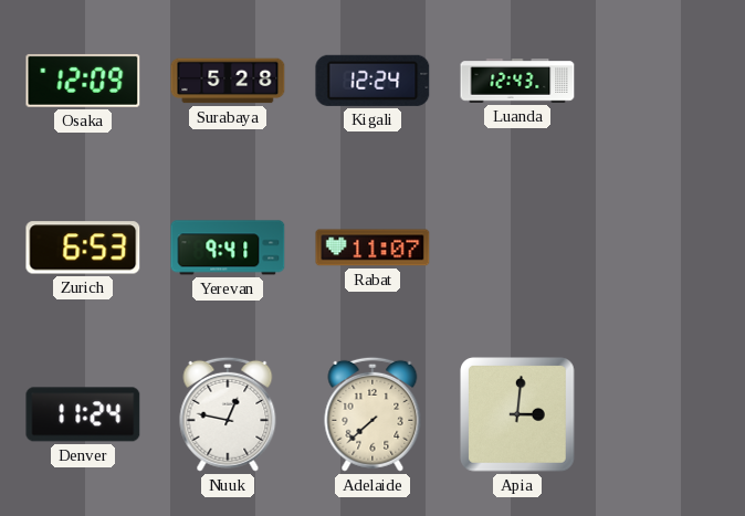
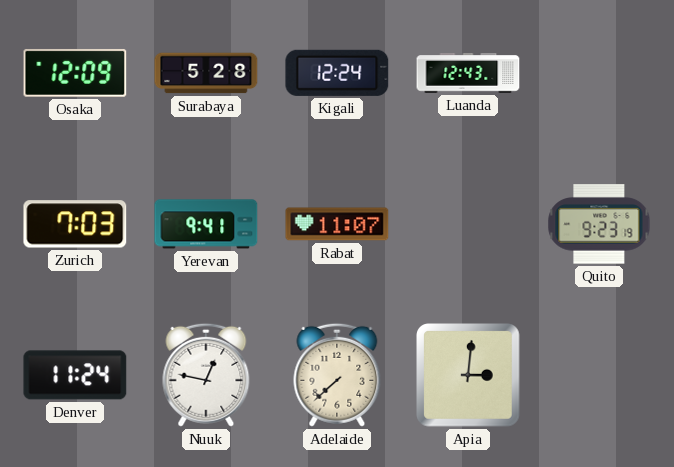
Zurich: 6:53 -> 7:03 (75, 224)
Quito: none -> 9:23 (599, 224)
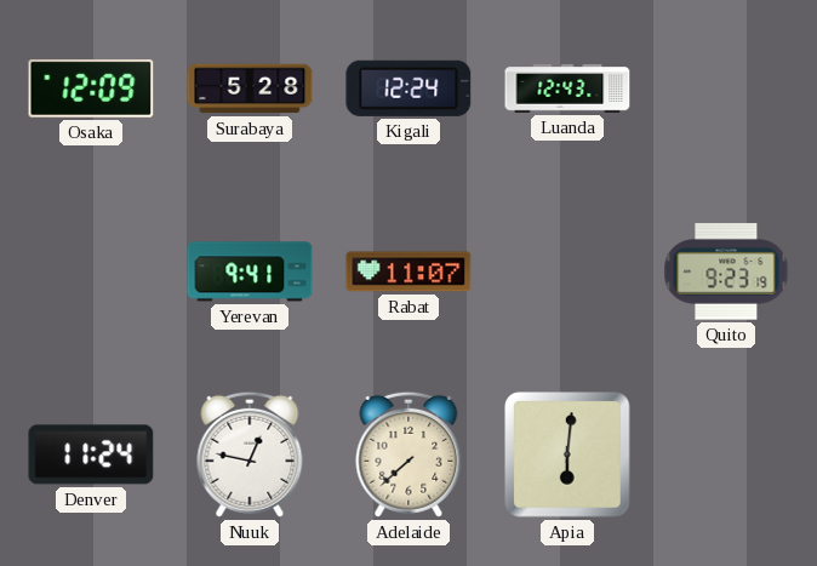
Zurich: 7:03 -> none (75, 224)
Apia: 3:01 -> 6:01 (567, 454)
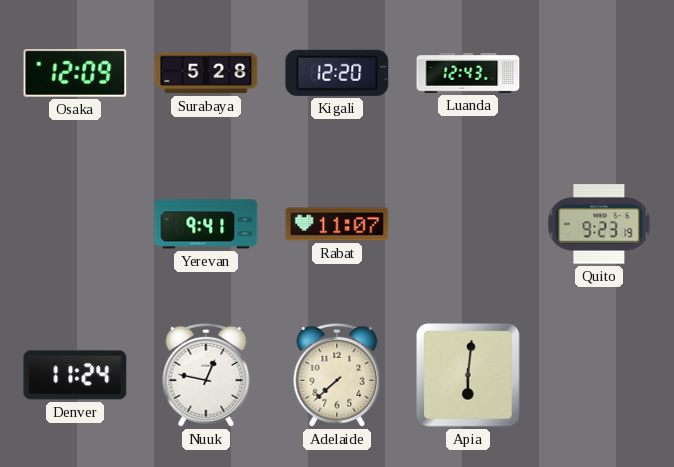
Kigali: 12:24 -> 12:20 (337, 73)
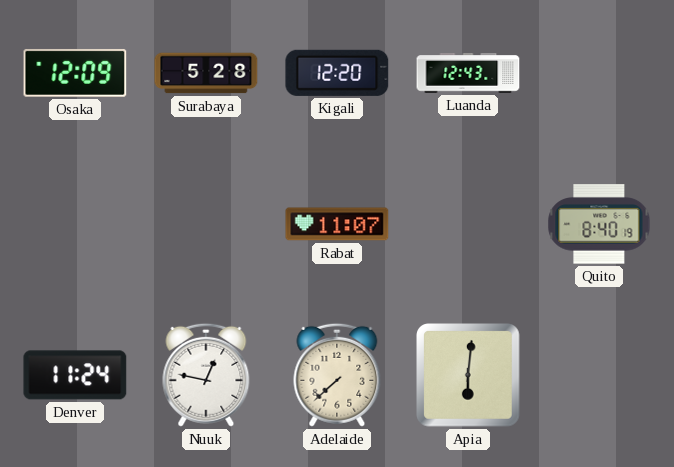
Yerevan: 9:41 -> none (206, 224)
Quito: 9:23 -> 8:40 (599, 224)
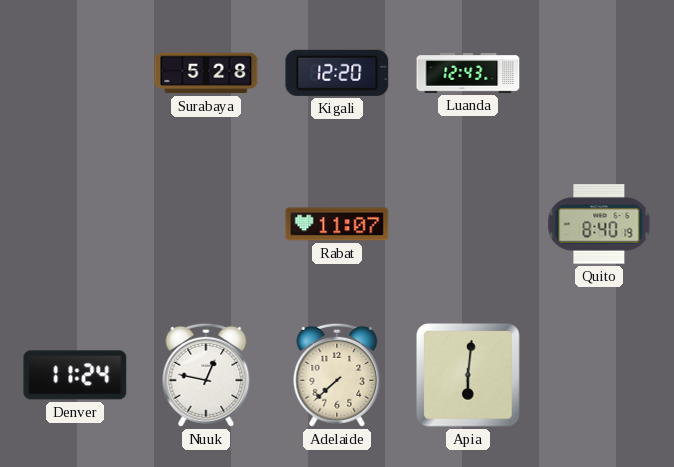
Osaka: 12:09 -> none (75, 73)
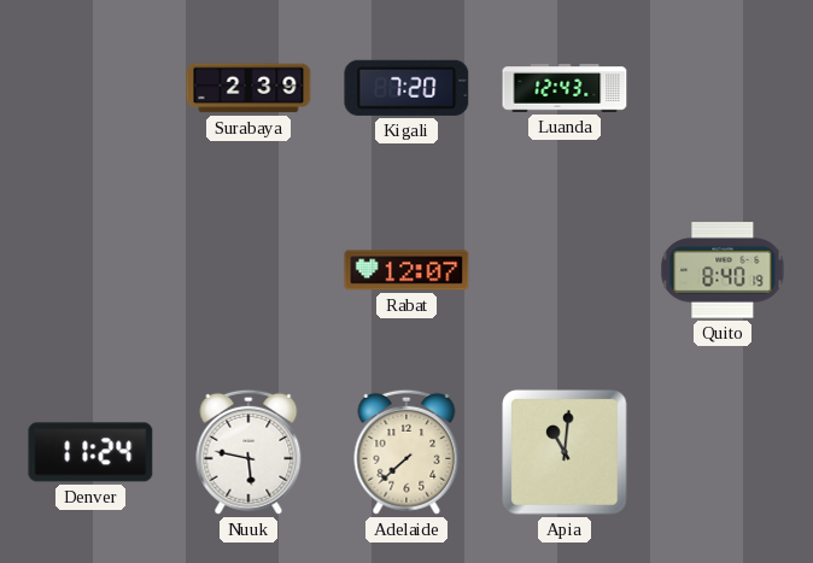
Surabaya: 5:28 -> 2:39 (248, 88)
Kigali: 12:20 -> 7:20 (406, 88)
Rabat: 11:07 -> 12:07 (406, 270)
Nuuk: 12:47 -> 5:47 (248, 452)
Apia: 6:01 -> 11:01 (565, 452)
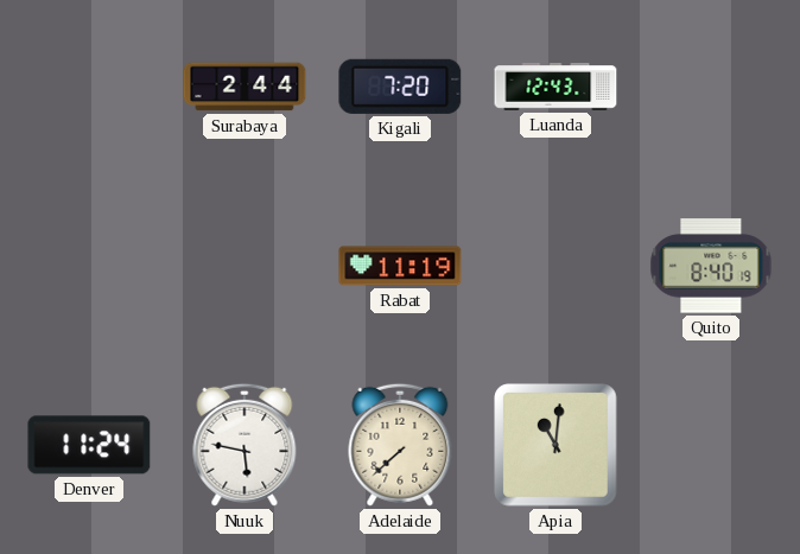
Surabaya: 2:39 -> 2:44 (245, 87)
Rabat: 12:07 -> 11:19 (400, 266)
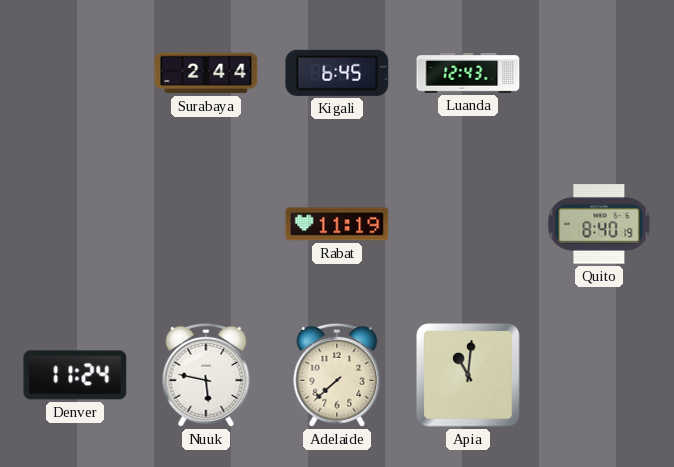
Kigali: 7:20 -> 6:45 (337, 73)
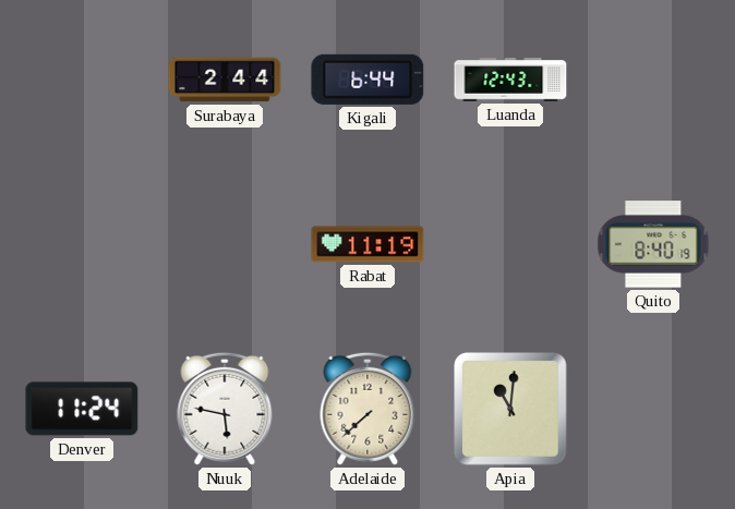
Kigali: 6:45 -> 6:44 (367, 80)
